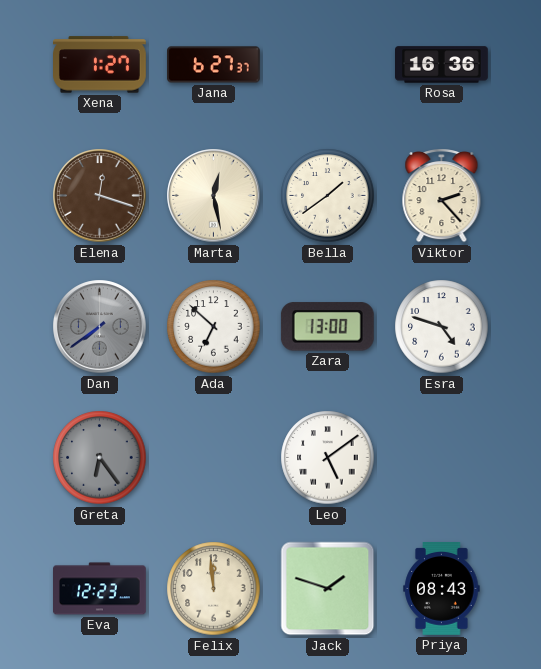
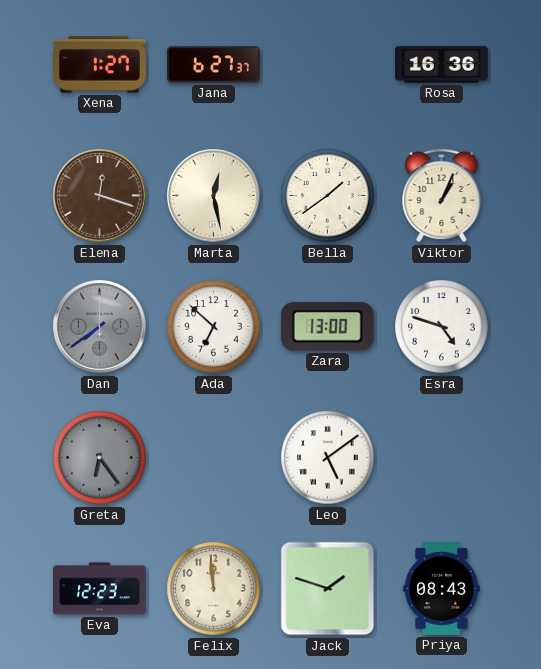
Viktor: 2:23 -> 1:04 (442, 196)
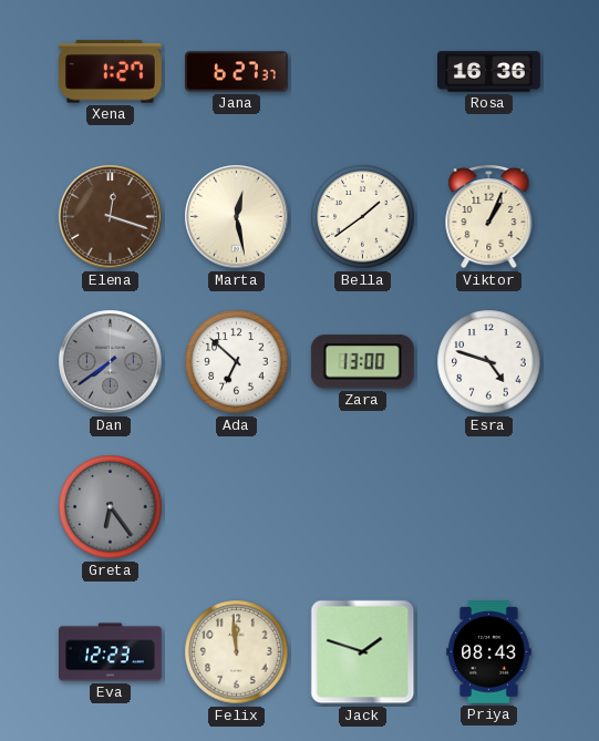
Leo: 5:09 -> none (328, 458)
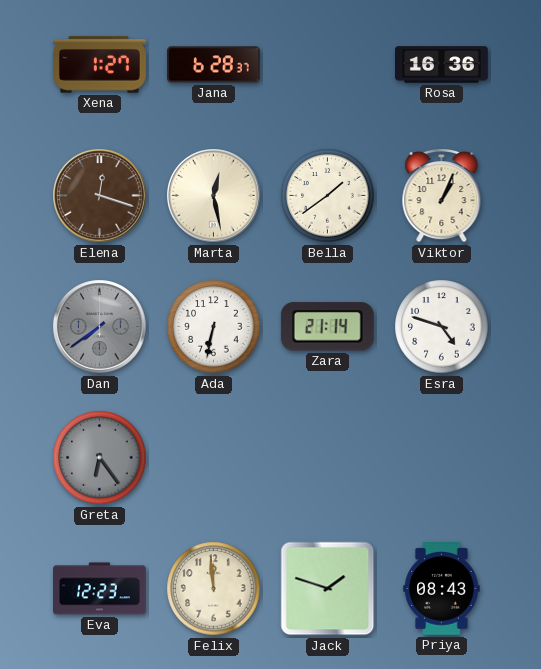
Jana: 6:27 -> 6:28 (214, 65)
Ada: 6:52 -> 6:32 (214, 327)
Zara: 13:00 -> 21:14 (327, 327)
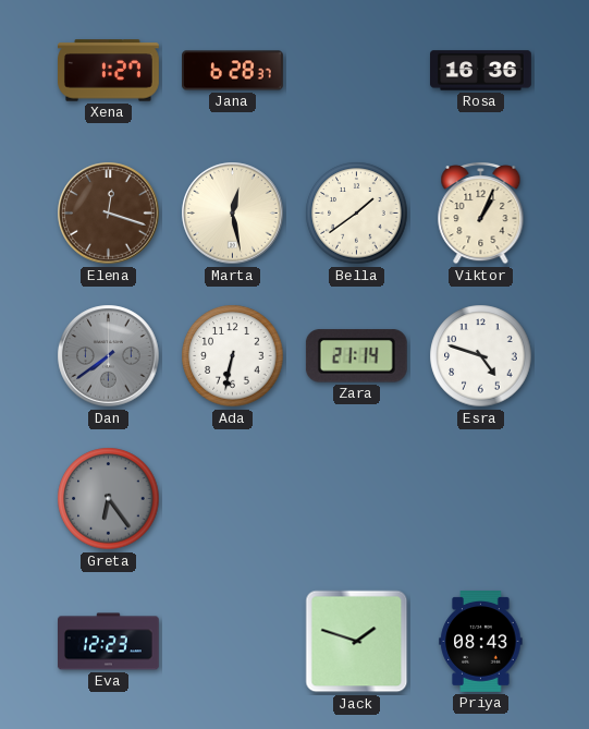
Felix: 11:59 -> none (214, 589)
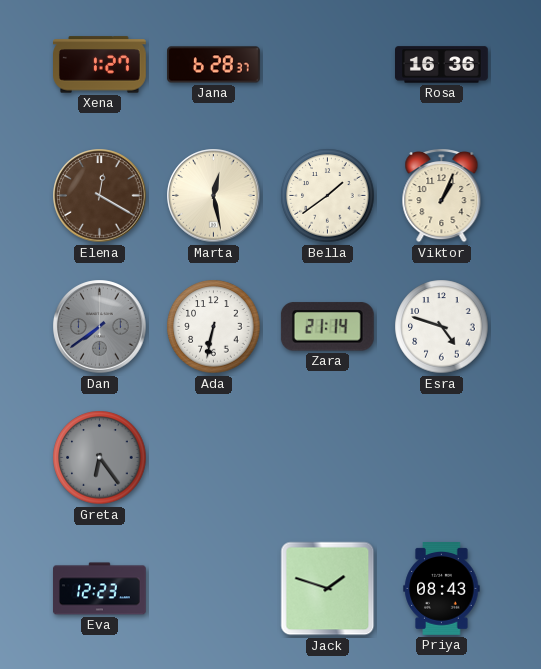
Elena: 12:18 -> 12:20 (100, 196)
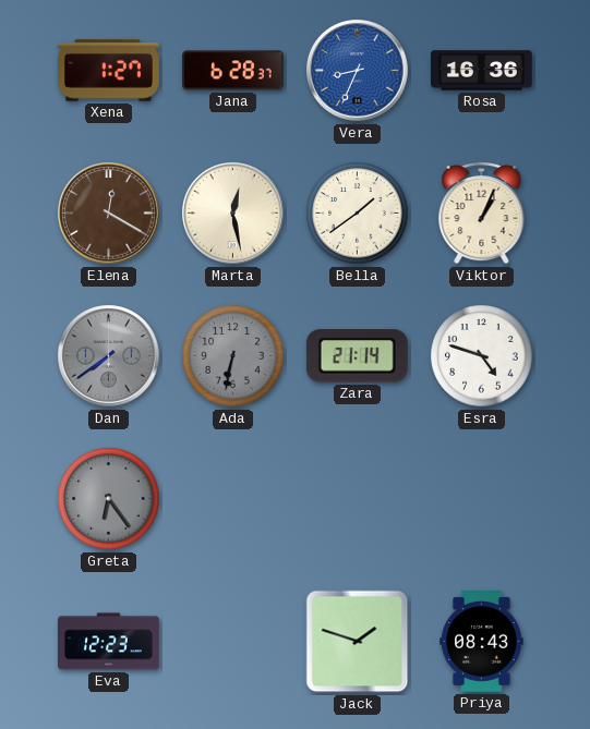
Vera: none -> 8:34 (358, 71)
Ada dial: white -> grey (233, 356)
